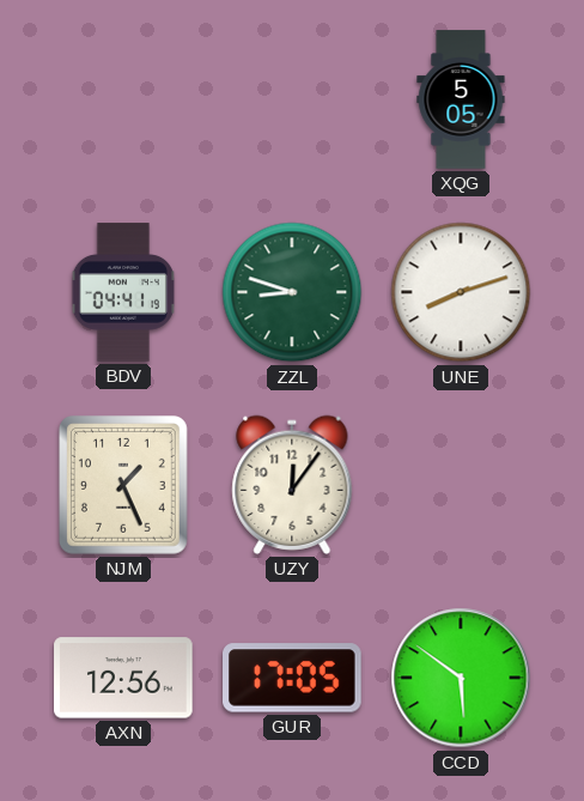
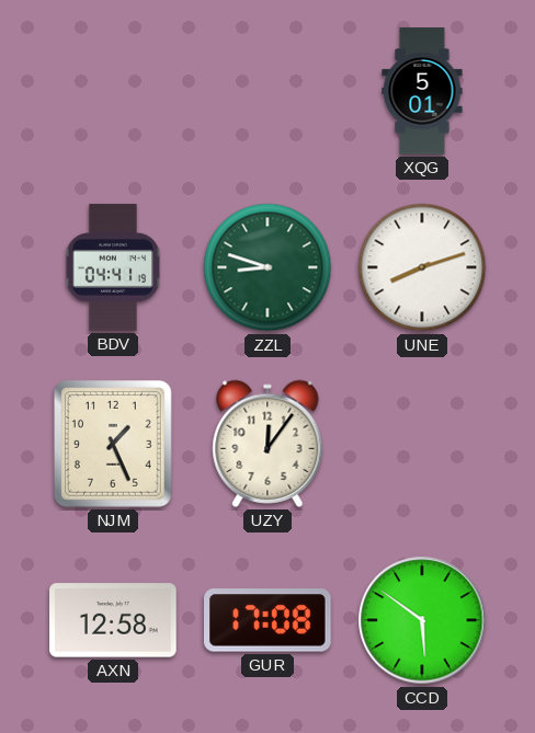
XQG: 5:05 -> 5:01 (422, 91)
AXN: 12:56 -> 12:58 (113, 620)
GUR: 17:05 -> 17:08 (269, 620)
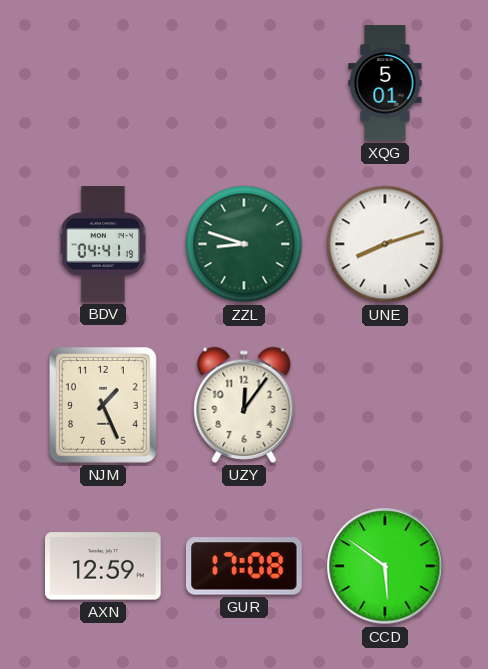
AXN: 12:58 -> 12:59 (103, 566)
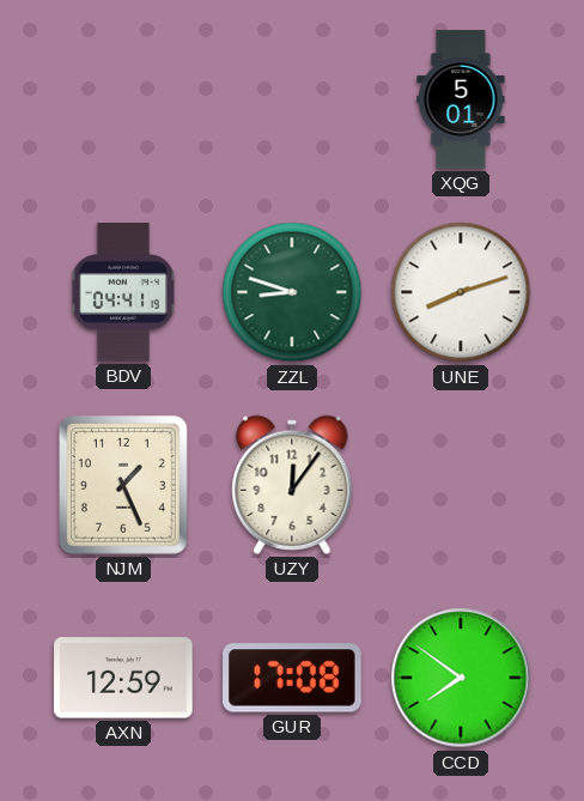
CCD: 5:51 -> 7:51 (461, 678)
